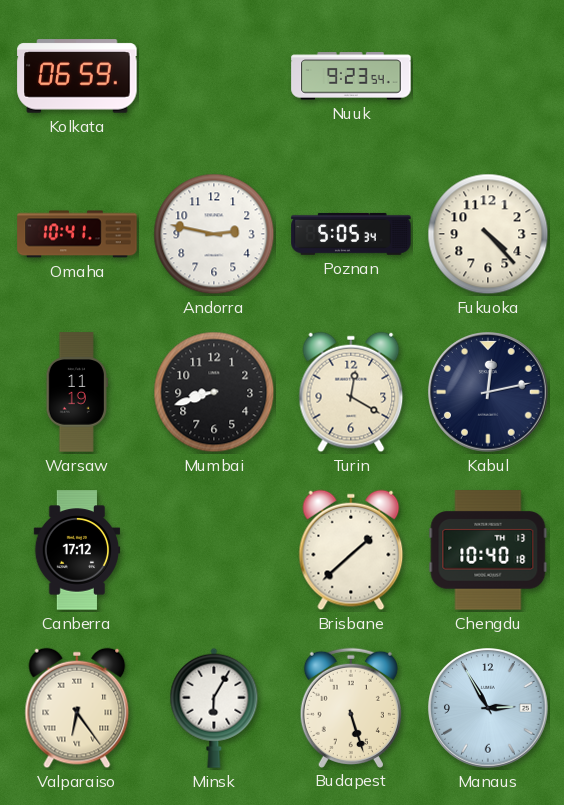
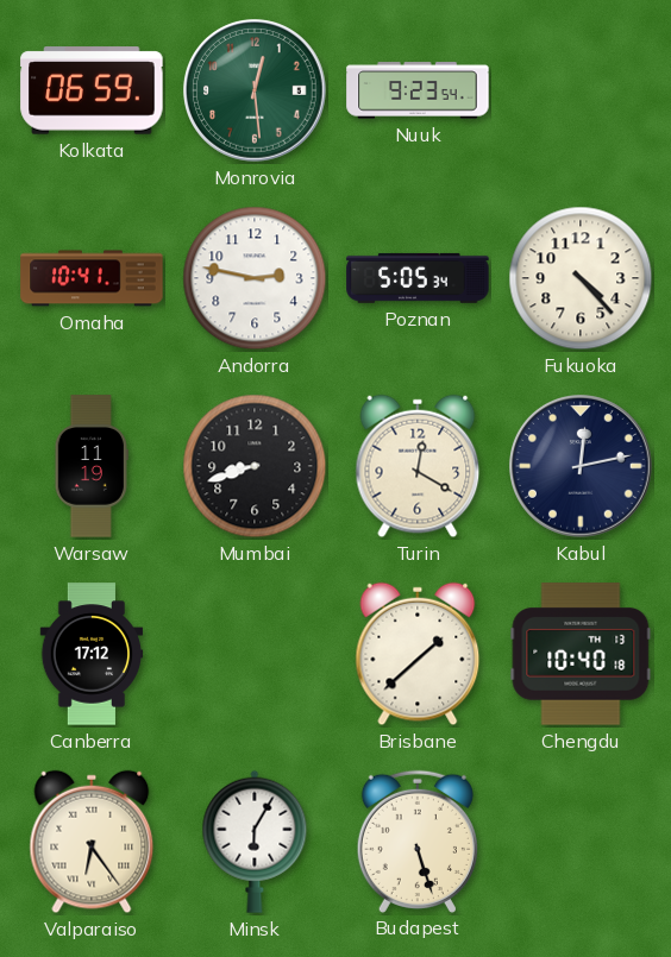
Monrovia: none -> 12:29 (255, 90)
Manaus: 2:55 -> none (488, 708)
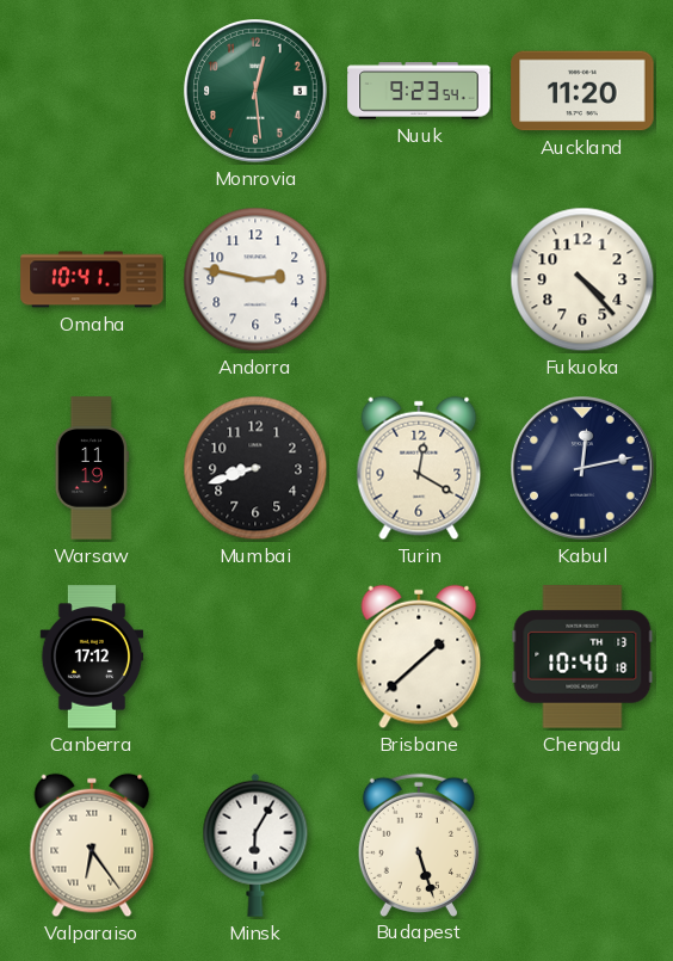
Kolkata: 06:59 -> none (92, 90)
Auckland: none -> 11:20 (582, 91)
Poznan: 5:05 -> none (418, 278)
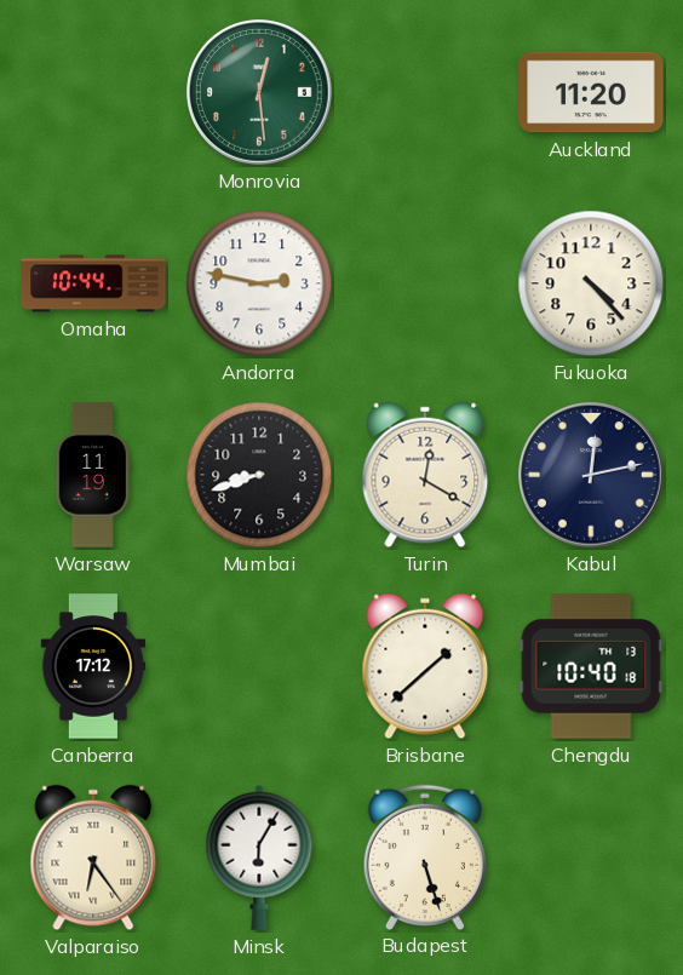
Nuuk: 9:23 -> none (419, 91)
Omaha: 10:41 -> 10:44 (93, 283)
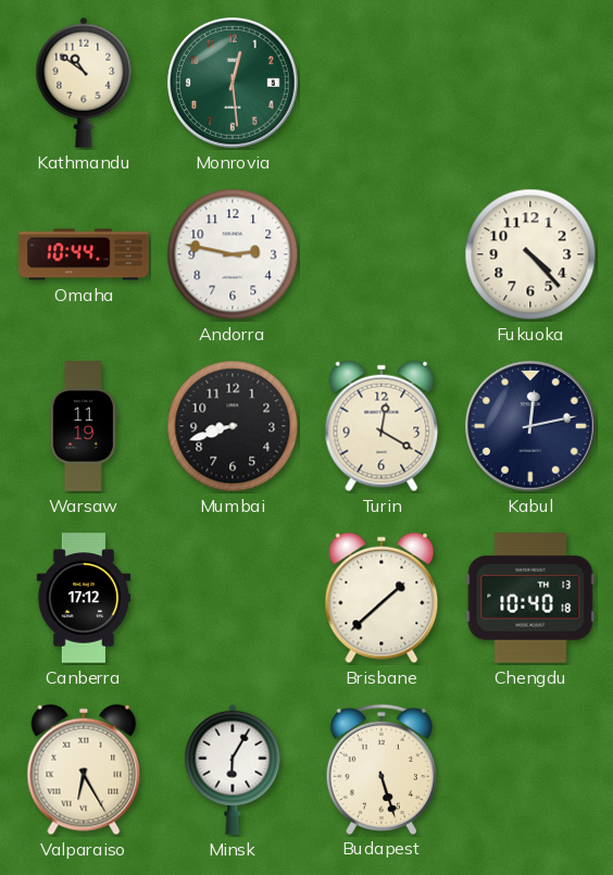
Kathmandu: none -> 10:51 (84, 83)
Auckland: 11:20 -> none (591, 92)
Valparaiso: 6:24 -> 6:25 (84, 770)
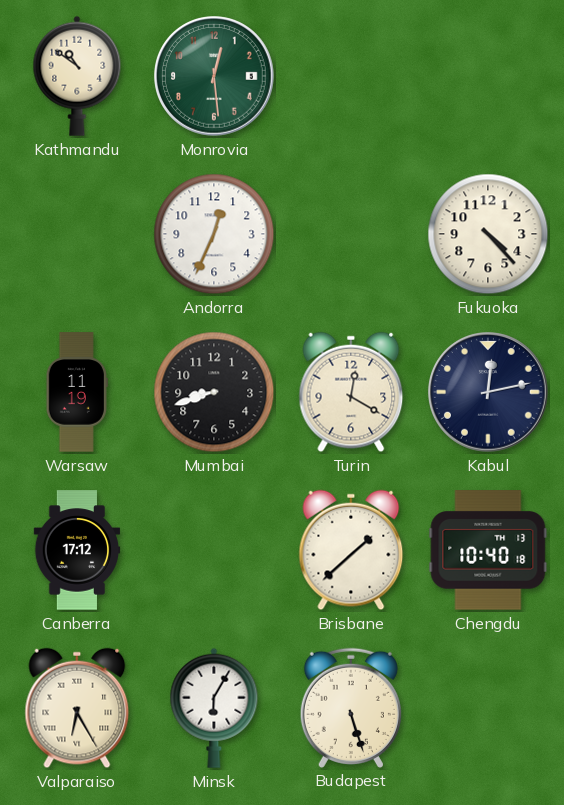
Omaha: 10:44 -> none (84, 254)
Andorra: 2:47 -> 12:34 (214, 234)
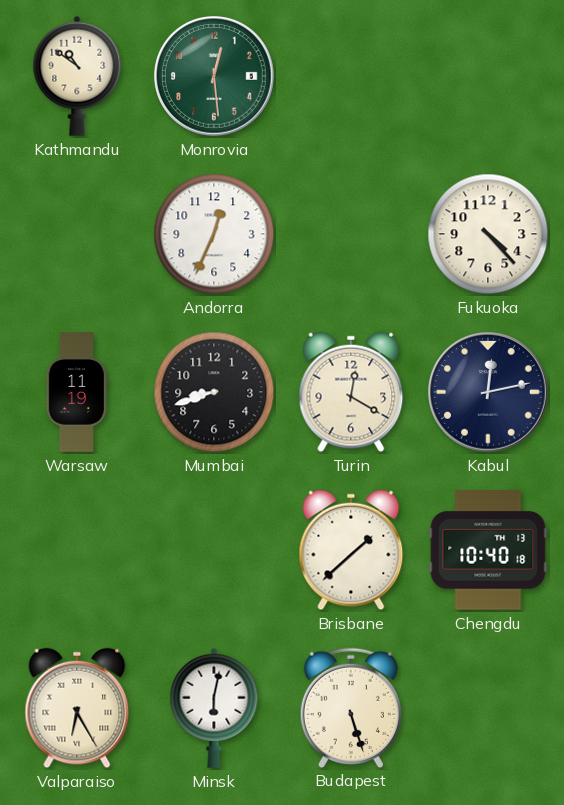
Canberra: 17:12 -> none (77, 550)
Minsk: 6:05 -> 6:02 (214, 708)
